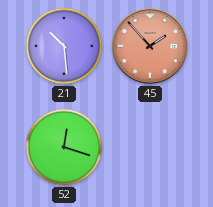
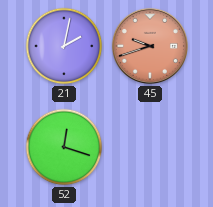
21: 10:29 -> 2:02 (64, 46)
45: 1:53 -> 9:42 (150, 46)
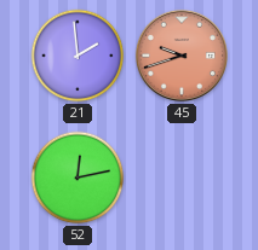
21: 2:02 -> 1:59 (78, 56)
52: 12:18 -> 12:13 (78, 178)
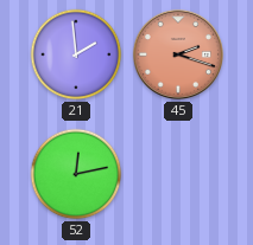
45: 9:42 -> 2:18 (178, 54)
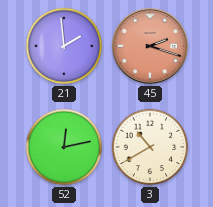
3: none -> 10:40 (150, 147)
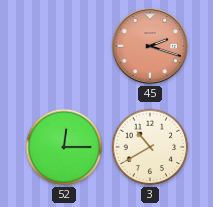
21: 1:59 -> none (64, 46)
52: 12:13 -> 12:15 (64, 147)
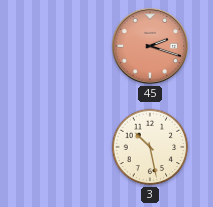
52: 12:15 -> none (64, 147)
3: 10:40 -> 10:28 (150, 147)
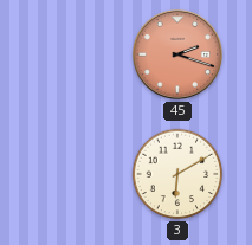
3: 10:28 -> 6:10 (177, 174)
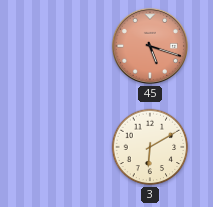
45: 2:18 -> 5:18 (150, 46)
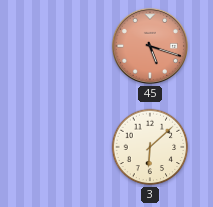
3: 6:10 -> 6:08 (150, 147)
